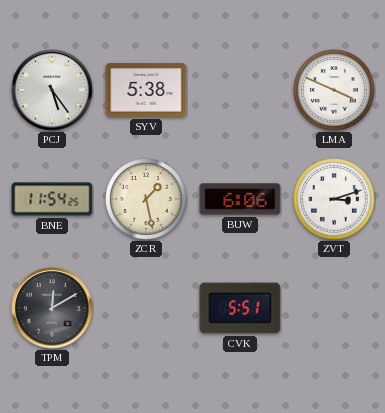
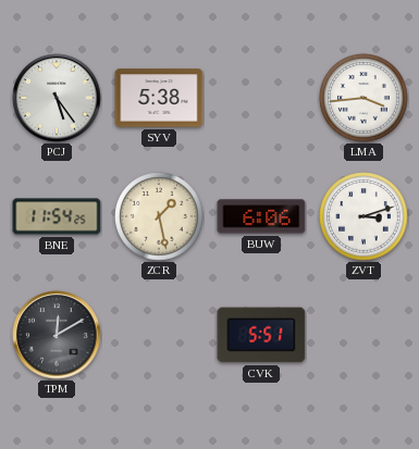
LMA: 3:49 -> 3:44 (363, 98)
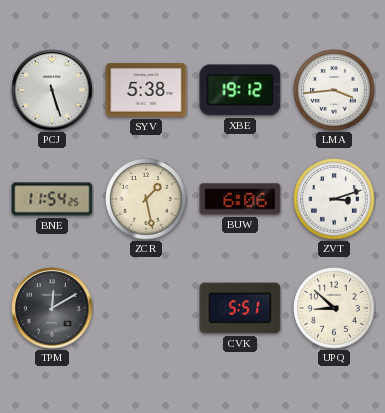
PCJ: 5:24 -> 5:27 (52, 90)
XBE: none -> 19:12 (240, 90)
UPQ: none -> 8:52 (334, 308)
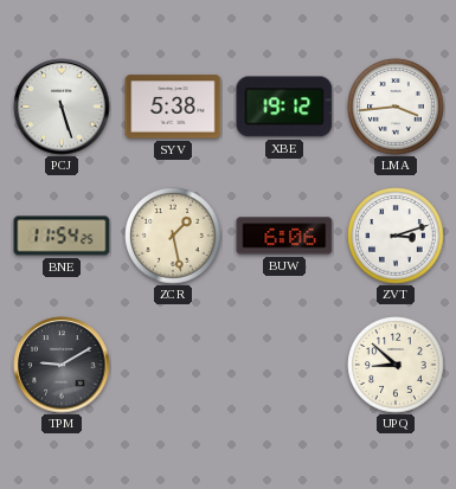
TPM: 12:10 -> 9:10 (62, 365)
CVK: 5:51 -> none (240, 308)
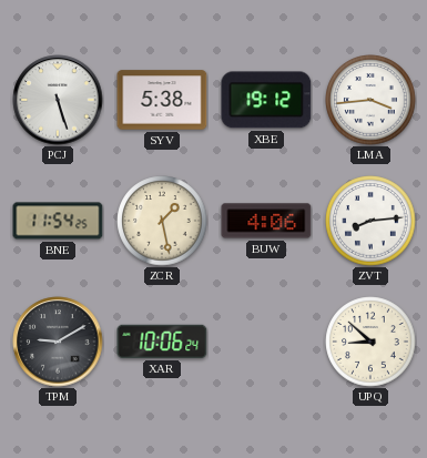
BUW: 6:06 -> 4:06 (266, 221)
ZVT: 3:12 -> 8:14 (370, 221)
XAR: none -> 10:06 (162, 342)
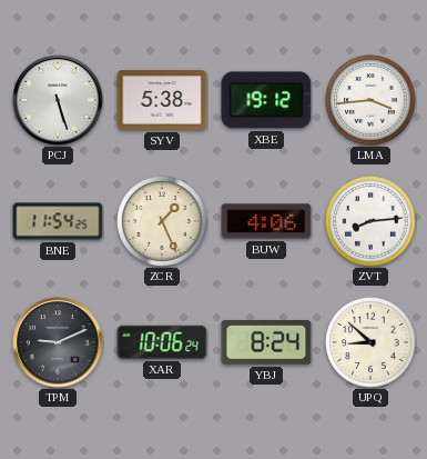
ZCR: 1:28 -> 1:26 (162, 221)
TPM: 9:10 -> 9:11 (58, 342)
YBJ: none -> 8:24 (266, 343)
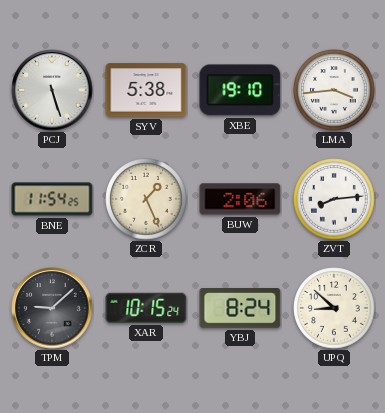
XBE: 19:12 -> 19:10 (240, 90)
BUW: 4:06 -> 2:06 (240, 199)
TPM: 9:11 -> 9:08 (52, 308)
XAR: 10:06 -> 10:15 (146, 308)
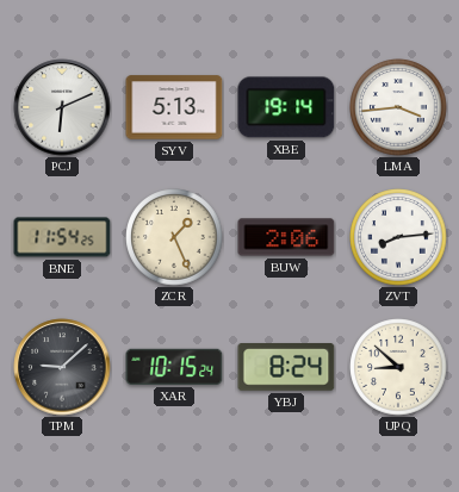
PCJ: 5:27 -> 6:11 (62, 107)
SYV: 5:38 -> 5:13 (174, 107)
XBE: 19:10 -> 19:14 (286, 107)
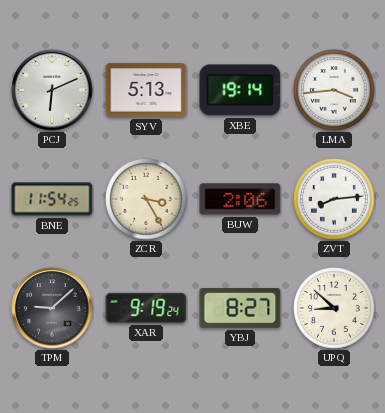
ZCR: 1:26 -> 3:25 (146, 199)
XAR: 10:15 -> 9:19 (146, 308)
YBJ: 8:24 -> 8:27 (240, 309)
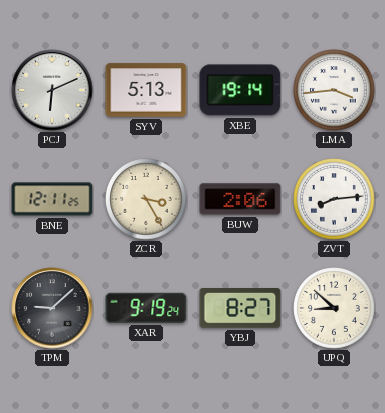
BNE: 11:54 -> 12:11 (52, 199)
